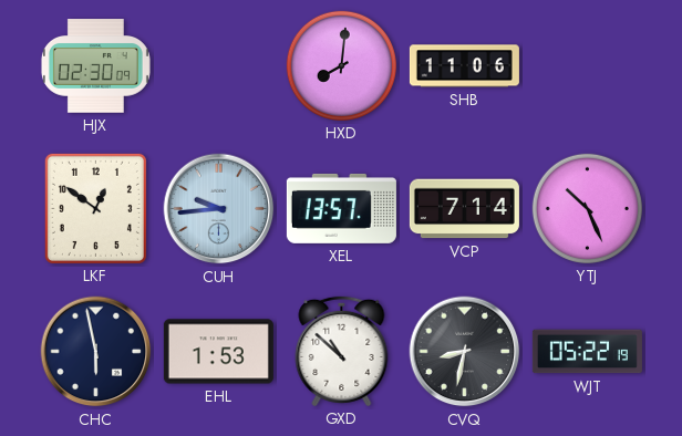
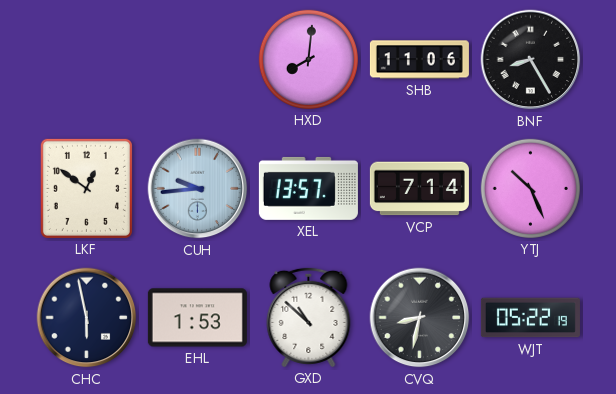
HJX: 02:30 -> none (95, 66)
BNF: none -> 8:25 (531, 60)
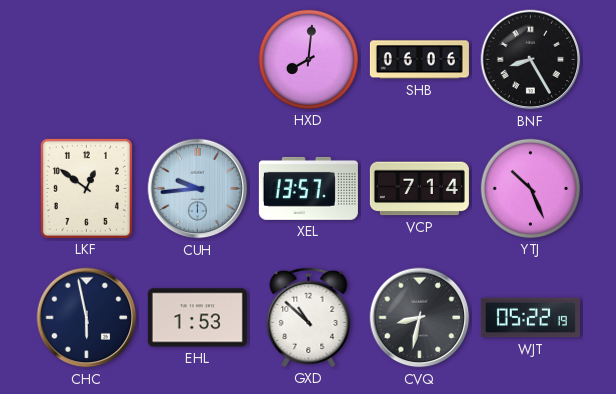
SHB: 11:06 -> 06:06 (419, 60)
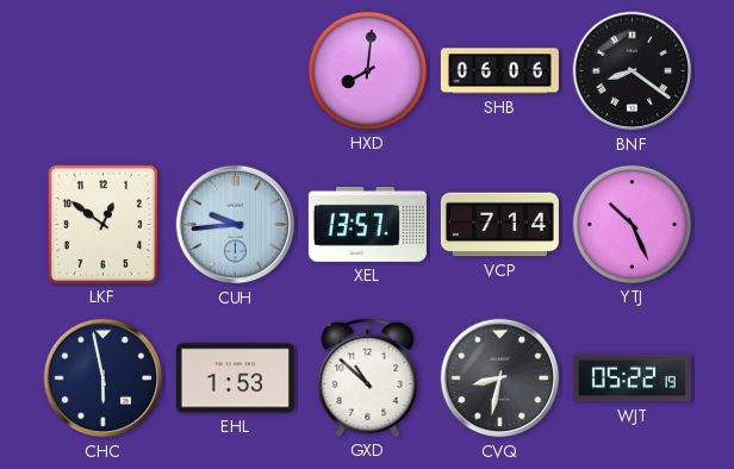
BNF: 8:25 -> 8:21 (633, 71)
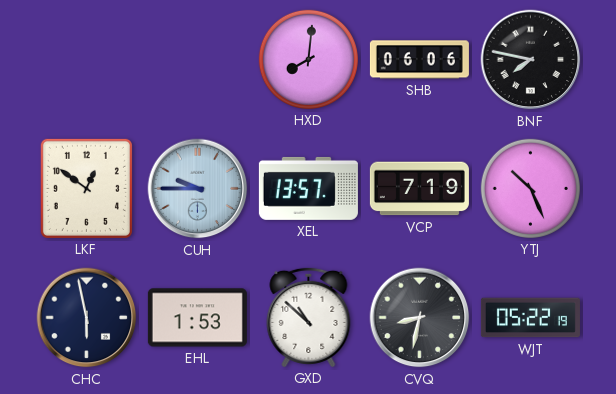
BNF: 8:21 -> 7:47 (531, 60)
CUH: 9:44 -> 9:45 (198, 189)
VCP: 7:14 -> 7:19 (419, 189)
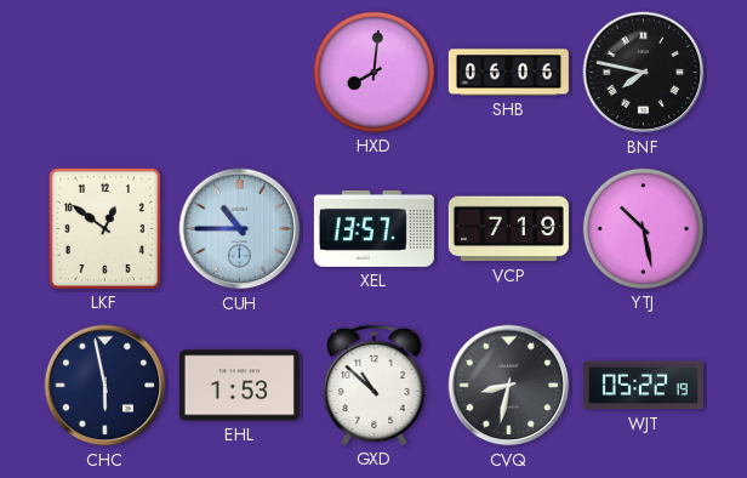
CUH: 9:45 -> 10:45 (240, 229)
YTJ: 10:26 -> 10:28 (643, 228)
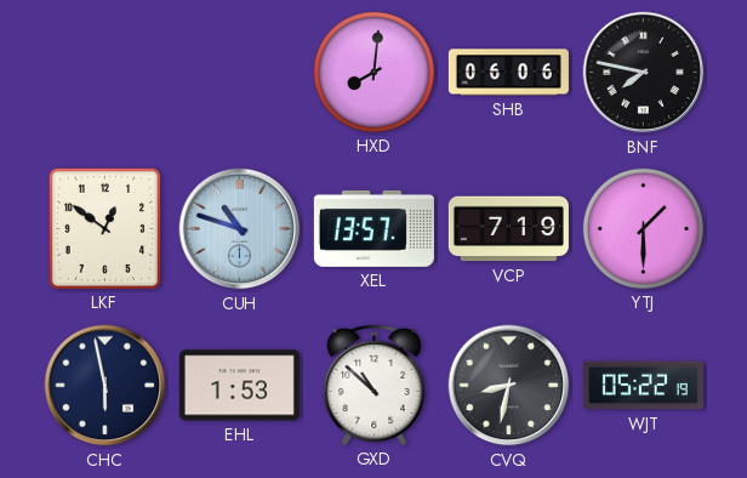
CUH: 10:45 -> 10:48 (240, 229)
YTJ: 10:28 -> 1:30 (643, 228)
